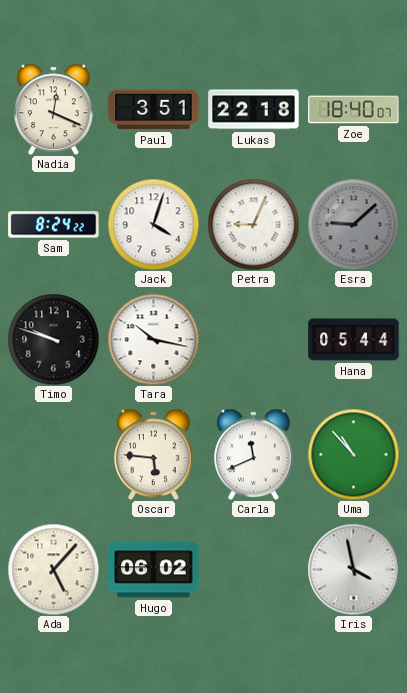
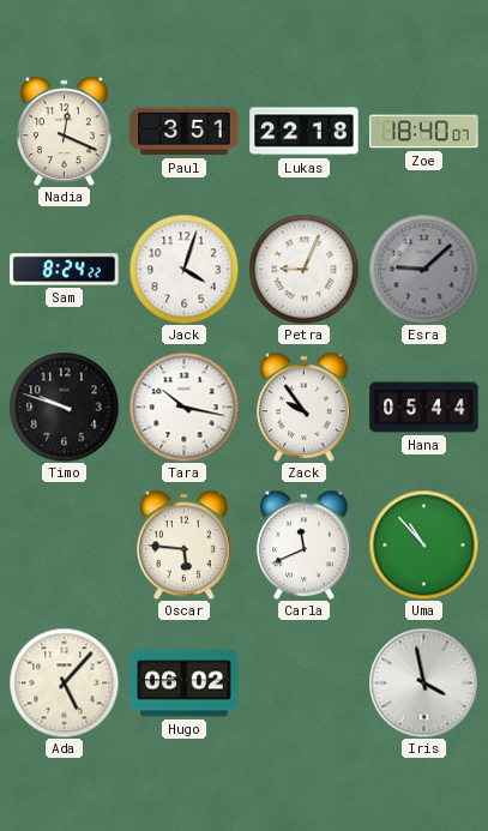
Zack: none -> 9:54 (305, 407)
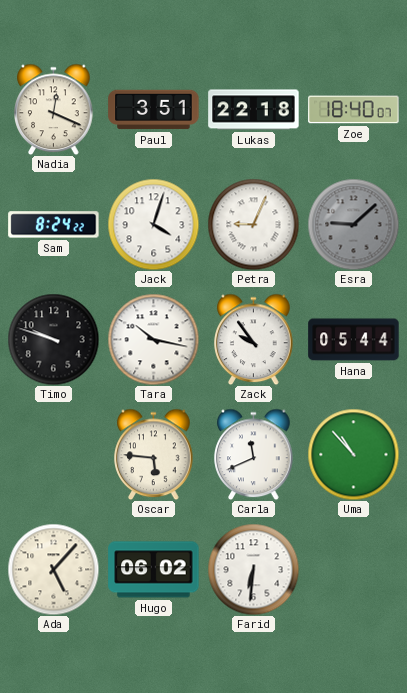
Farid: none -> 6:31 (253, 569)
Iris: 3:58 -> none (423, 682)
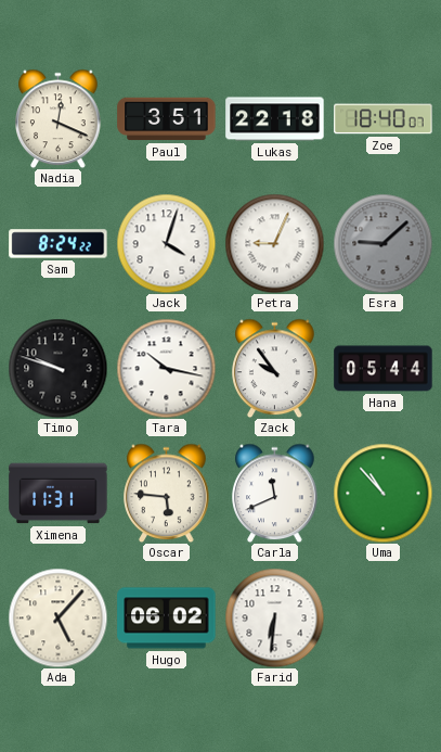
Ximena: none -> 11:31 (59, 494)
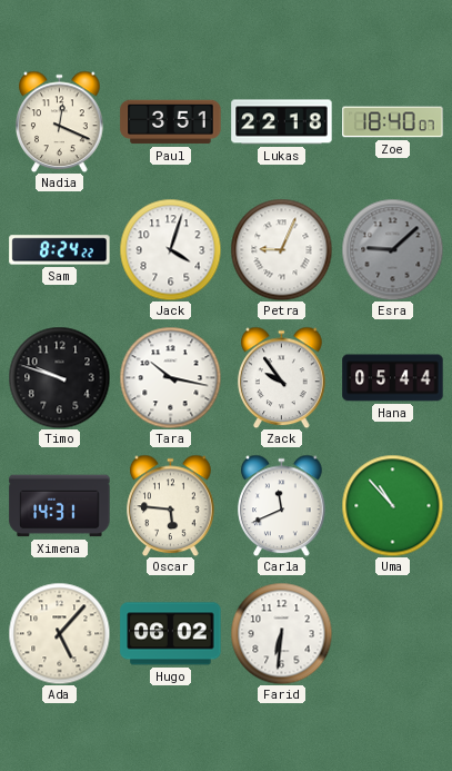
Ximena: 11:31 -> 14:31 (60, 506)
